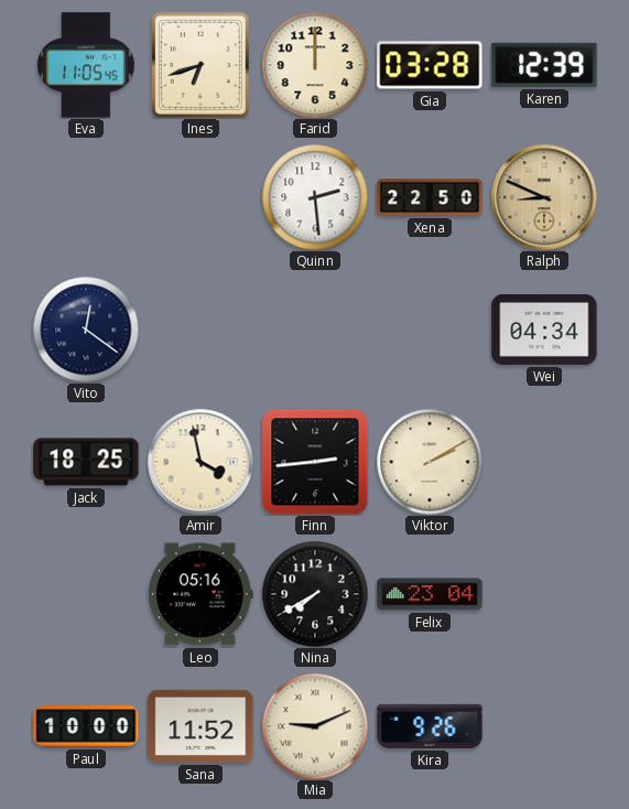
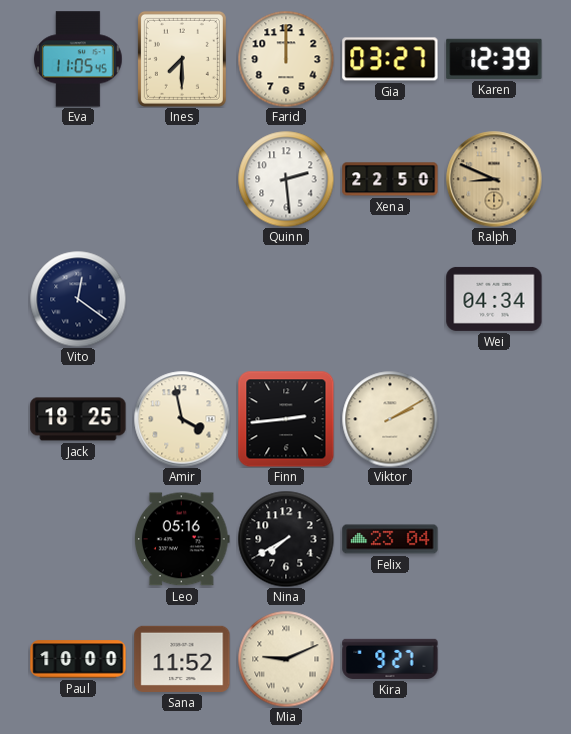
Ines: 6:42 -> 7:30 (182, 59)
Gia: 03:28 -> 03:27 (390, 59)
Kira: 9:26 -> 9:27 (390, 659)
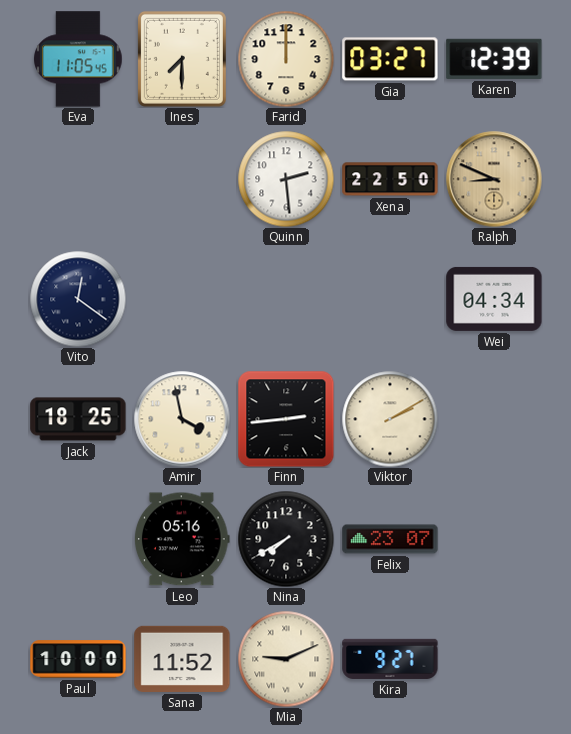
Felix: 23:04 -> 23:07 (390, 539)
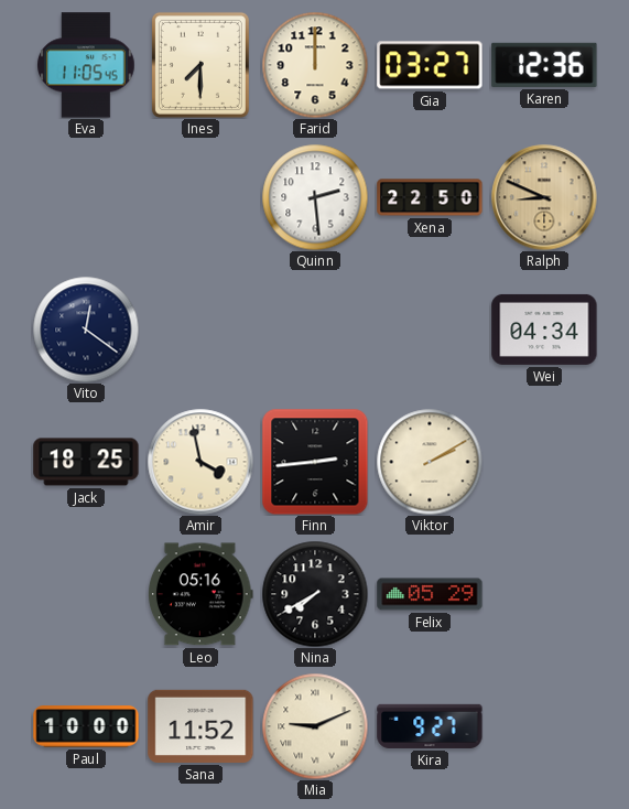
Karen: 12:39 -> 12:36 (544, 65)
Felix: 23:07 -> 05:29 (430, 594)
